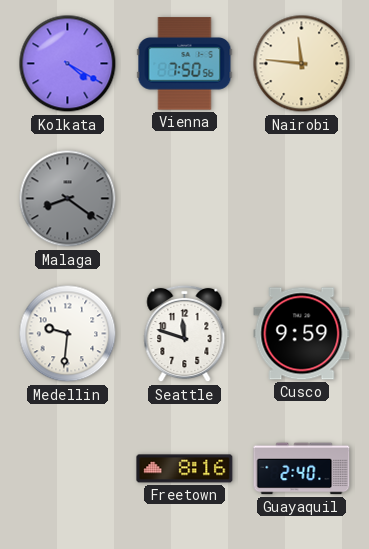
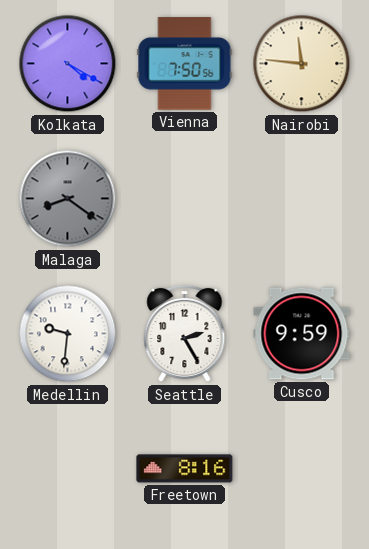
Seattle: 11:48 -> 2:25 (185, 334)
Guayaquil: 2:40 -> none (302, 469)
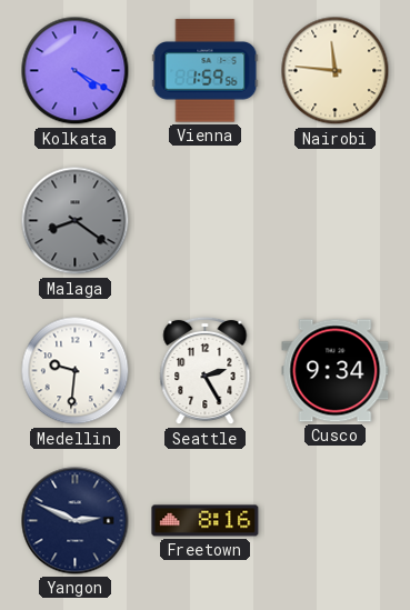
Vienna: 7:50 -> 1:59 (206, 71)
Cusco: 9:59 -> 9:34 (336, 371)
Yangon: none -> 2:49 (76, 521)
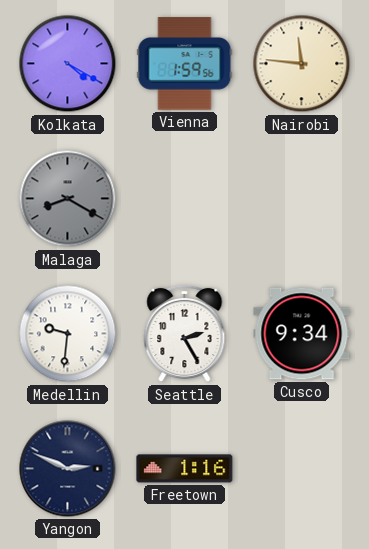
Malaga: 8:21 -> 8:20 (68, 199)
Freetown: 8:16 -> 1:16 (185, 469)
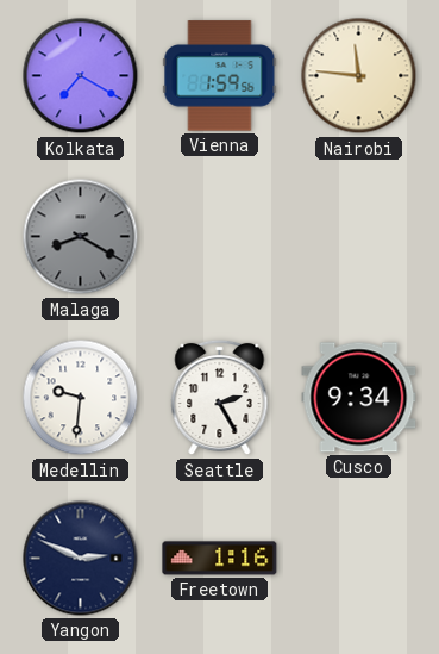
Kolkata: 4:20 -> 7:20 (81, 76)
